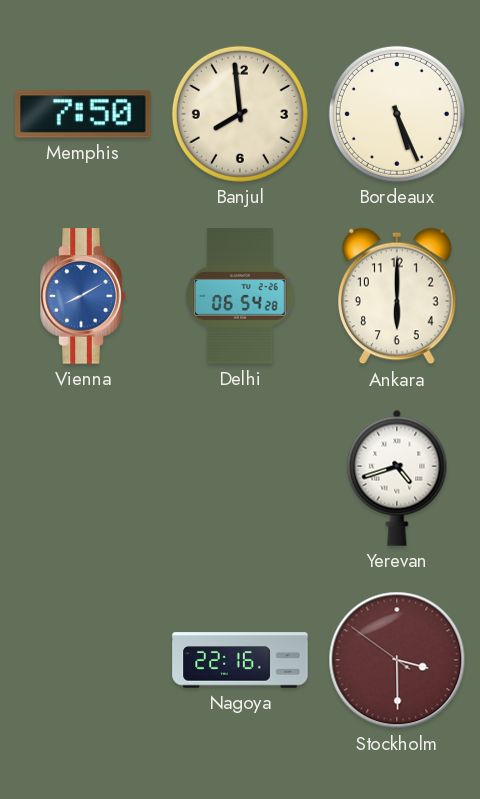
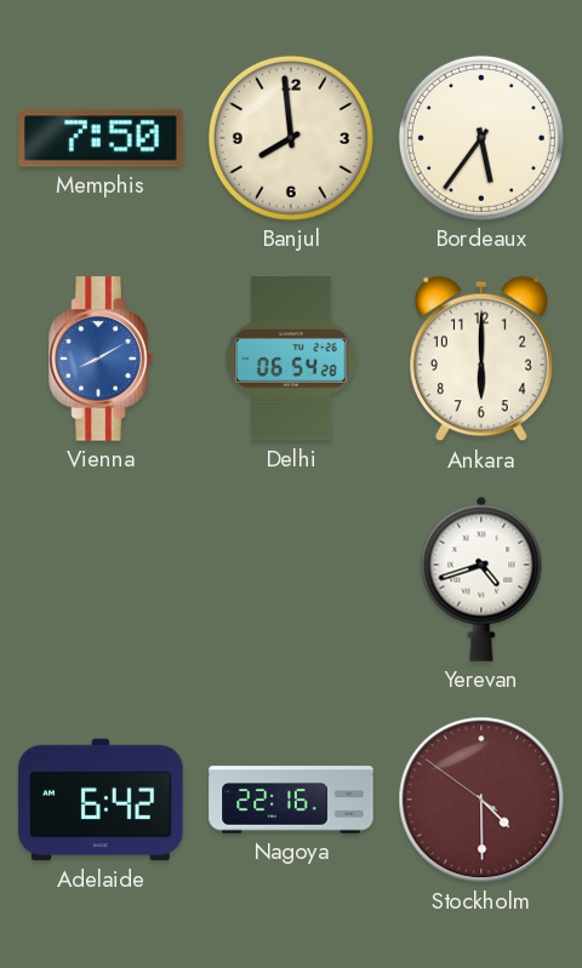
Bordeaux: 5:26 -> 5:36 (481, 138)
Adelaide: none -> 6:42 (101, 800)
Stockholm: 3:29 -> 4:29 (481, 800)
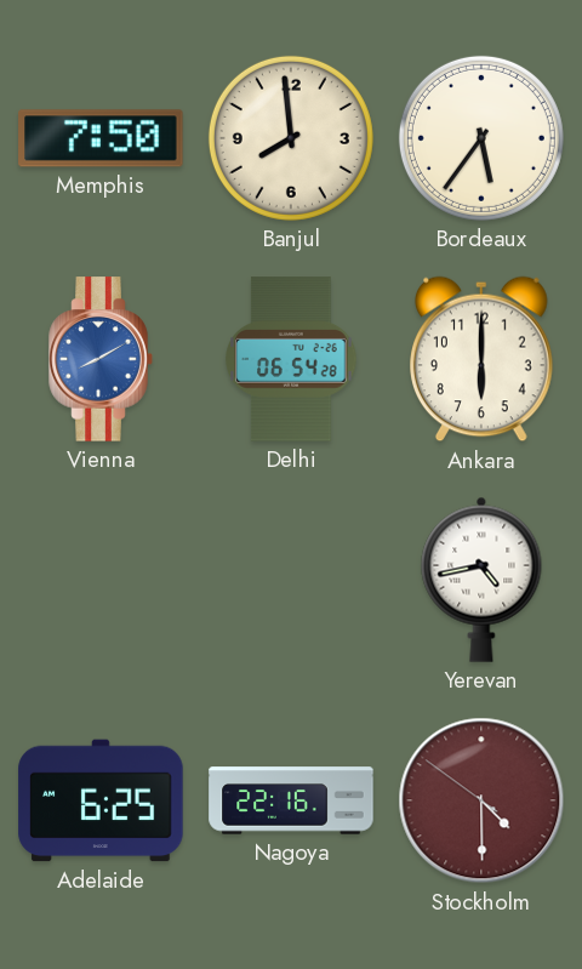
Yerevan: 4:42 -> 4:43 (481, 580)
Adelaide: 6:42 -> 6:25 (101, 800)
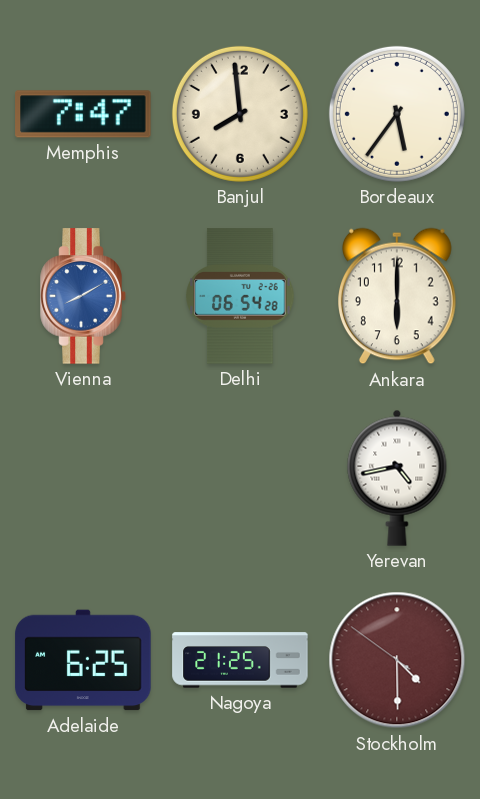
Memphis: 7:50 -> 7:47 (83, 114)
Nagoya: 22:16 -> 21:25 (240, 660)
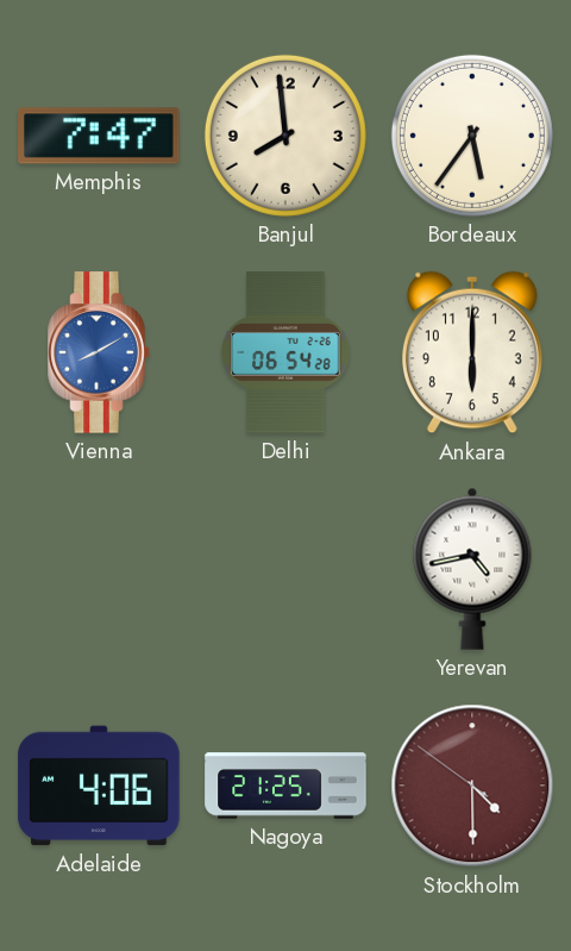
Adelaide: 6:25 -> 4:06 (99, 786)
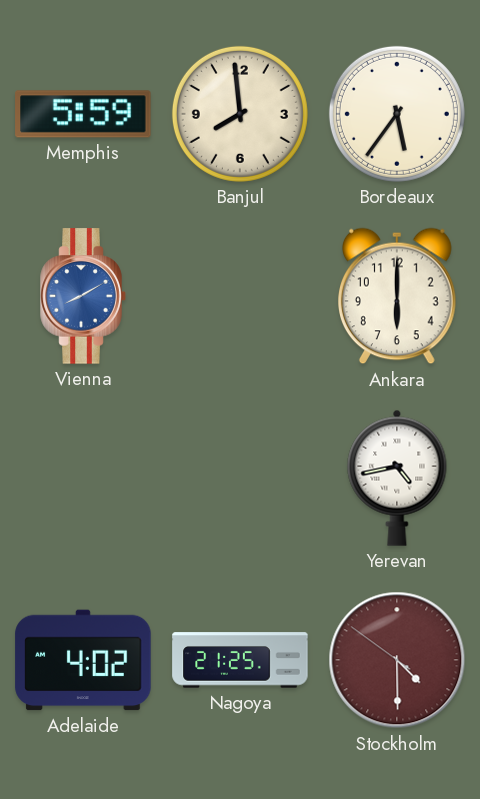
Memphis: 7:47 -> 5:59 (83, 114)
Delhi: 06:54 -> none (285, 352)
Adelaide: 4:06 -> 4:02 (83, 660)
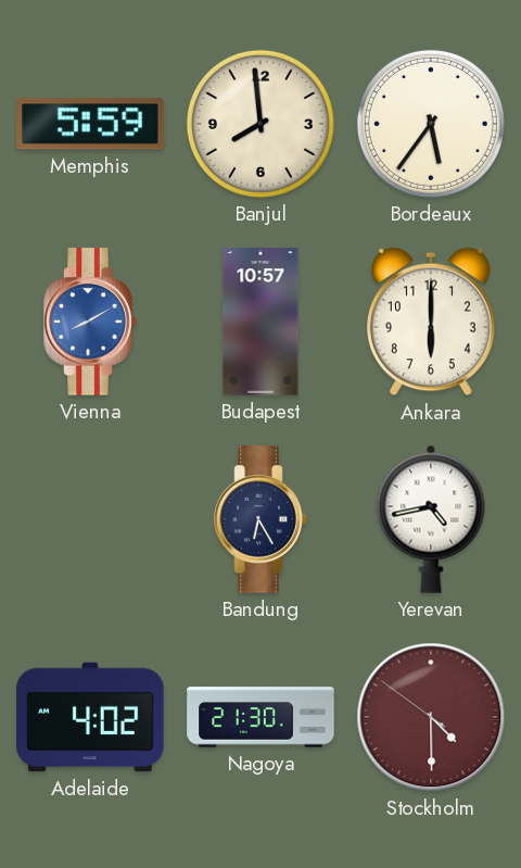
Budapest: none -> 10:57 (260, 322)
Bandung: none -> 6:25 (260, 519)
Nagoya: 21:25 -> 21:30 (260, 717)
